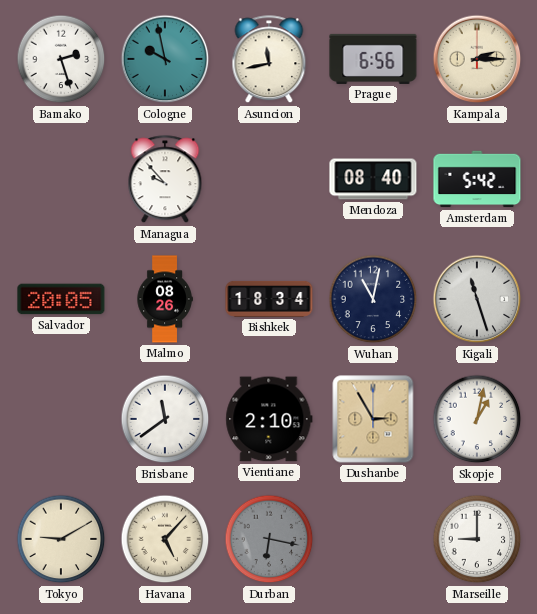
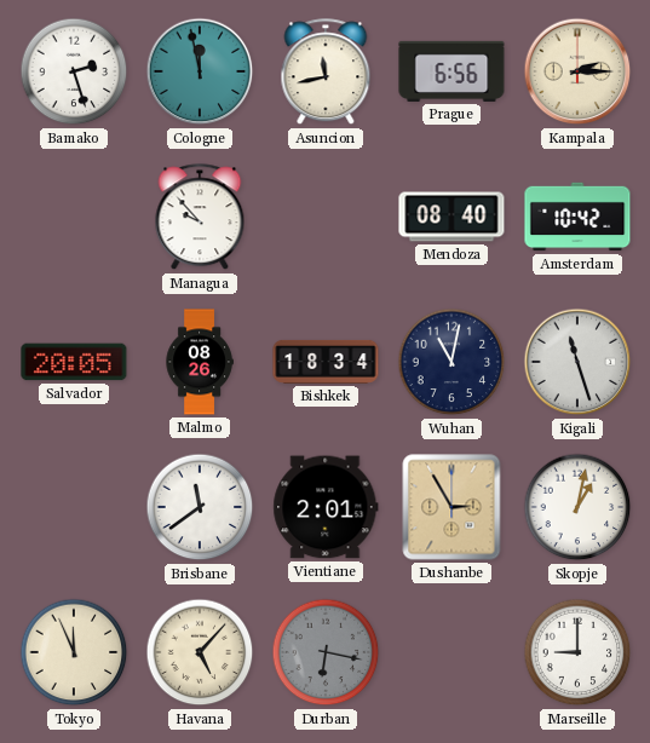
Cologne: 9:58 -> 11:58 (200, 71)
Amsterdam: 5:42 -> 10:42 (577, 217)
Vientiane: 2:10 -> 2:01 (326, 507)
Tokyo: 9:10 -> 11:56 (74, 652)
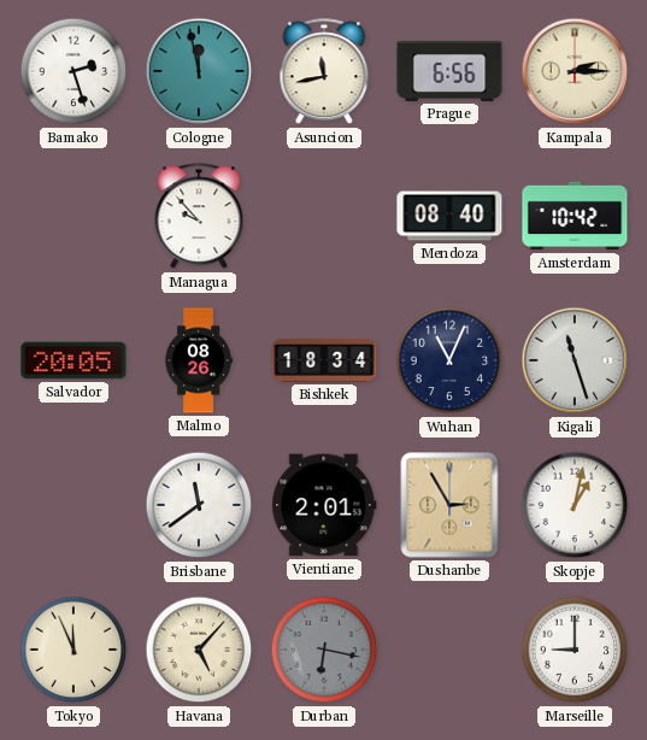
Wuhan: 11:02 -> 11:04 (449, 360)
